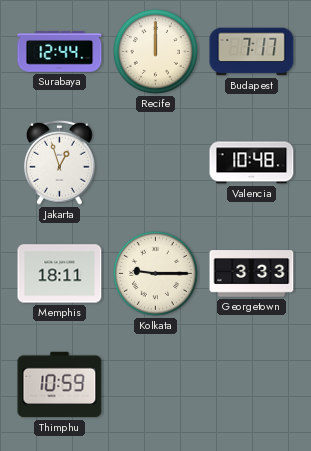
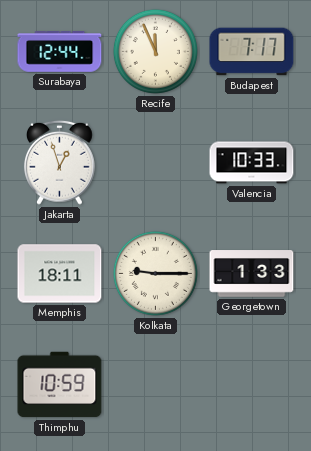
Recife: 12:00 -> 11:56 (155, 51)
Valencia: 10:48 -> 10:33 (252, 163)
Georgetown: 3:33 -> 1:33 (252, 274)
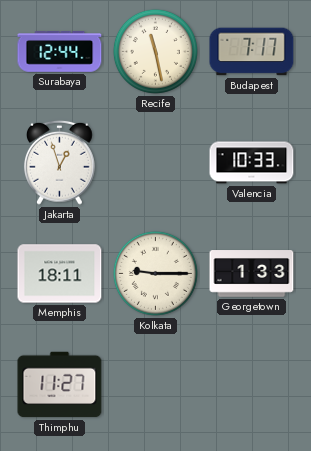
Recife: 11:56 -> 11:28 (155, 51)
Thimphu: 10:59 -> 11:27 (60, 385)
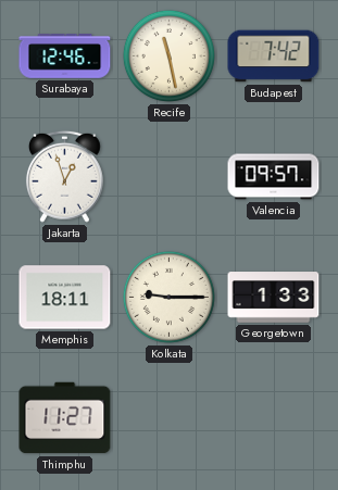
Surabaya: 12:44 -> 12:46 (65, 56)
Budapest: 7:17 -> 7:42 (274, 56)
Valencia: 10:33 -> 09:57 (274, 177)
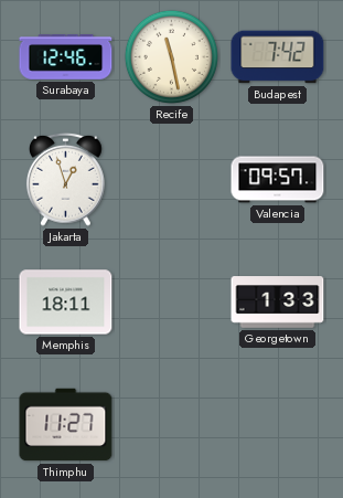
Kolkata: 9:15 -> none (168, 297)
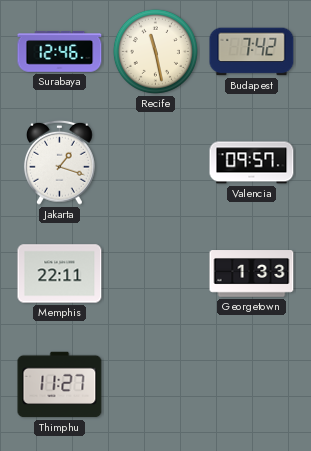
Jakarta: 12:57 -> 1:18 (59, 162)
Memphis: 18:11 -> 22:11 (60, 274)
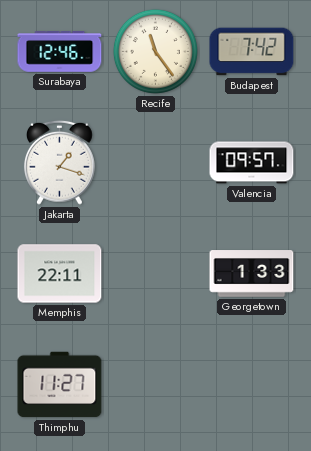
Recife: 11:28 -> 11:24 (155, 51)
